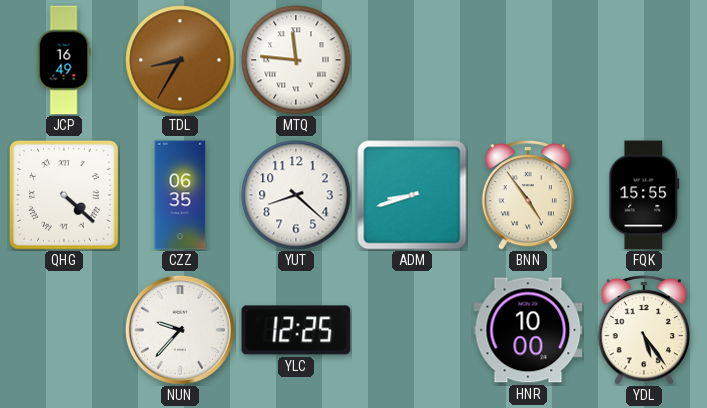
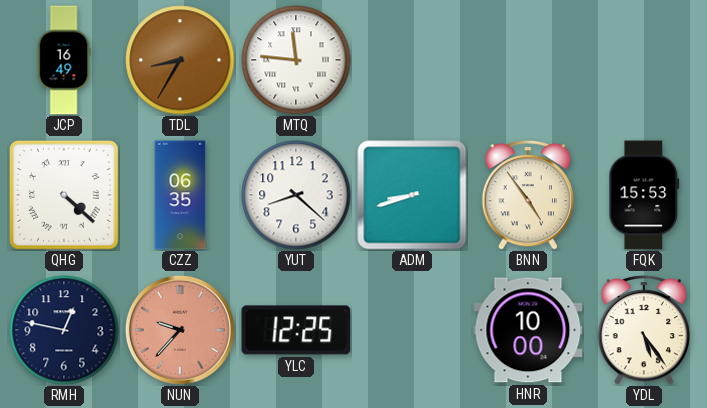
FQK: 15:55 -> 15:53 (644, 195)
RMH: none -> 12:47 (64, 330)
NUN dial: white -> salmon (180, 330)
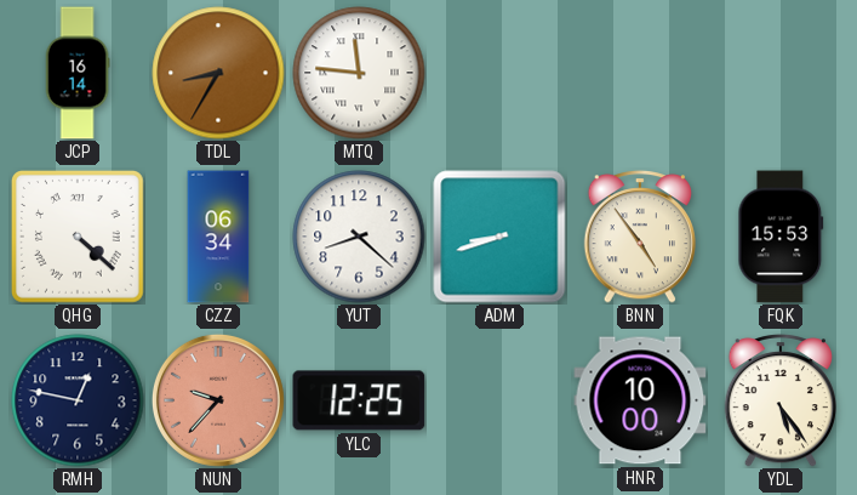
JCP: 16:49 -> 16:14 (78, 73)
CZZ: 06:35 -> 06:34 (218, 237)
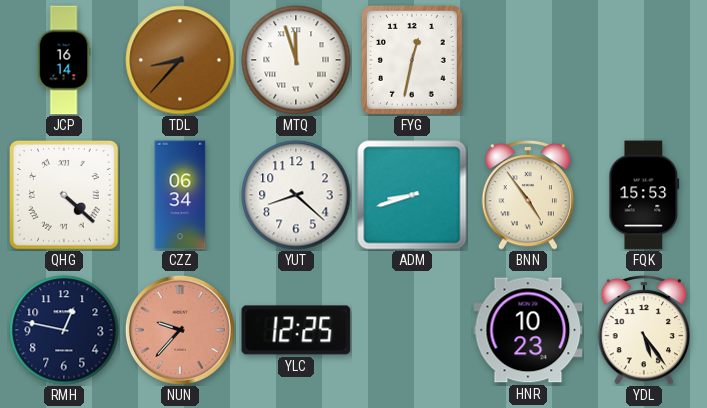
TDL: 8:35 -> 8:37 (180, 60)
MTQ: 11:46 -> 11:57 (296, 60)
FYG: none -> 12:32 (412, 60)
HNR: 10:00 -> 10:23 (528, 330)
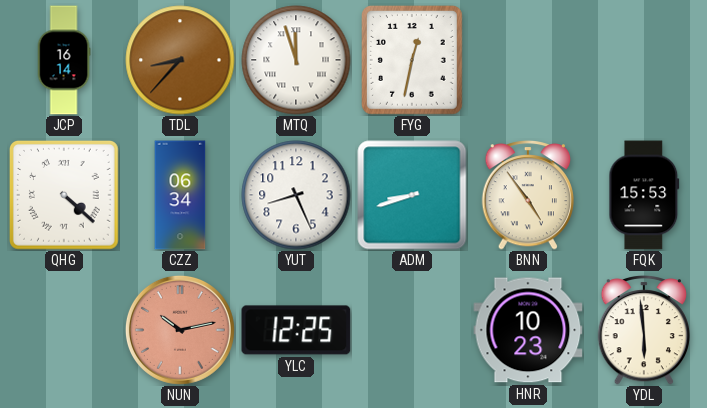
YUT: 8:22 -> 8:26 (296, 195)
RMH: 12:47 -> none (64, 330)
NUN: 9:37 -> 10:13 (180, 330)
YDL: 5:24 -> 5:59 (643, 331)
